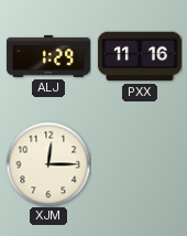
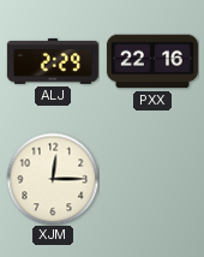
ALJ: 1:29 -> 2:29 (53, 61)
PXX: 11:16 -> 22:16 (152, 61)
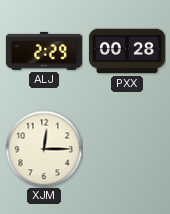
PXX: 22:16 -> 00:28 (127, 51)
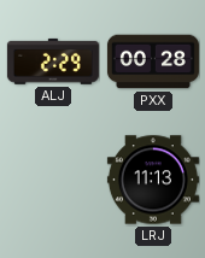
XJM: 12:15 -> none (44, 149)
LRJ: none -> 11:13 (153, 180)
